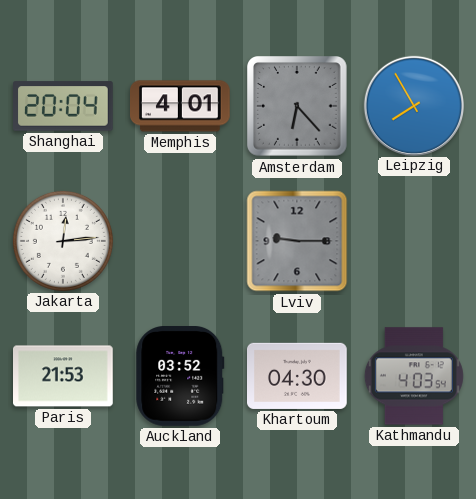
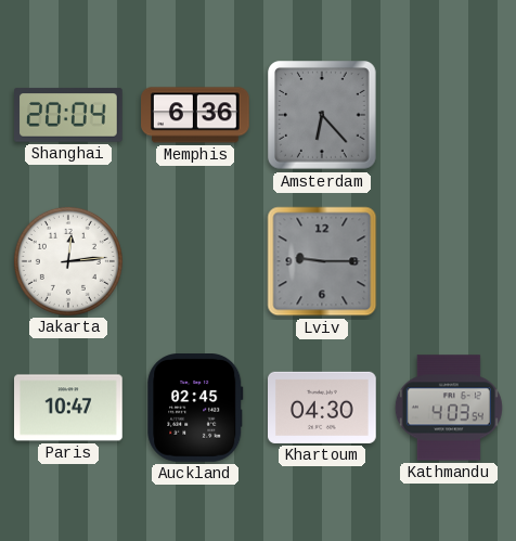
Memphis: 4:01 -> 6:36 (196, 115)
Leipzig: 7:55 -> none (413, 105)
Paris: 21:53 -> 10:47 (69, 408)
Auckland: 03:52 -> 02:45 (195, 409)
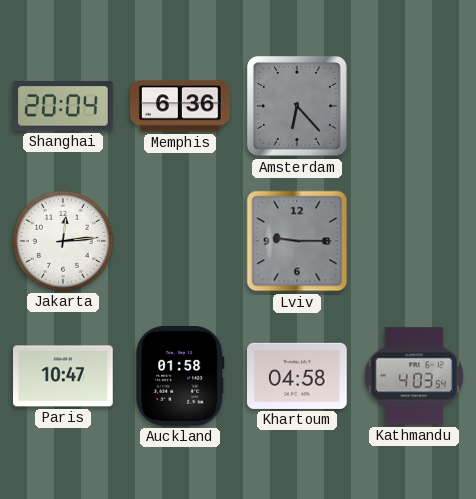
Auckland: 02:45 -> 01:58 (180, 377)
Khartoum: 04:30 -> 04:58 (298, 376)
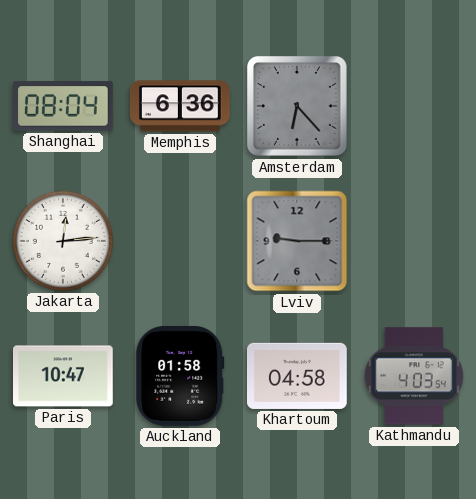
Shanghai: 20:04 -> 08:04 (64, 106)
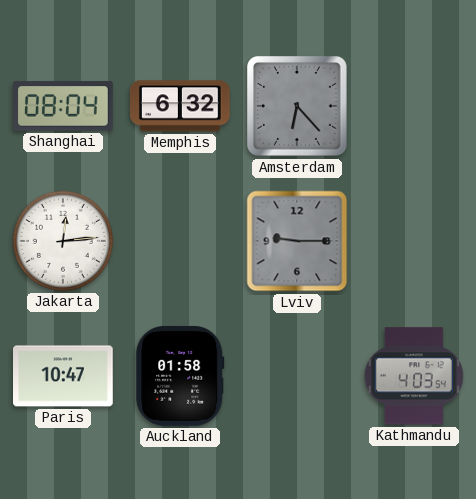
Memphis: 6:36 -> 6:32 (181, 106)
Khartoum: 04:58 -> none (298, 376)
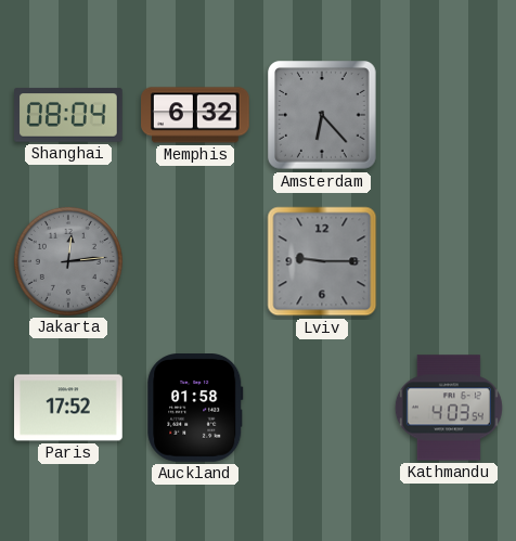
Jakarta dial: white -> grey (68, 261)
Paris: 10:47 -> 17:52 (69, 408)
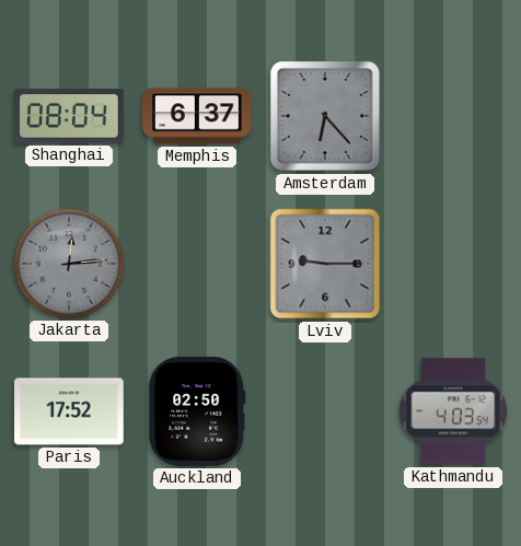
Memphis: 6:32 -> 6:37 (198, 116)
Auckland: 01:58 -> 02:50 (197, 413)
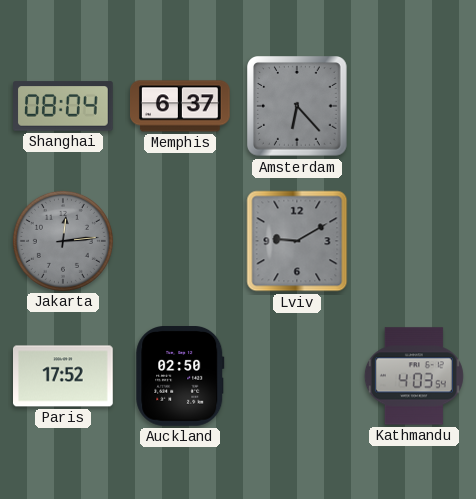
Lviv: 9:15 -> 9:10 (297, 241)
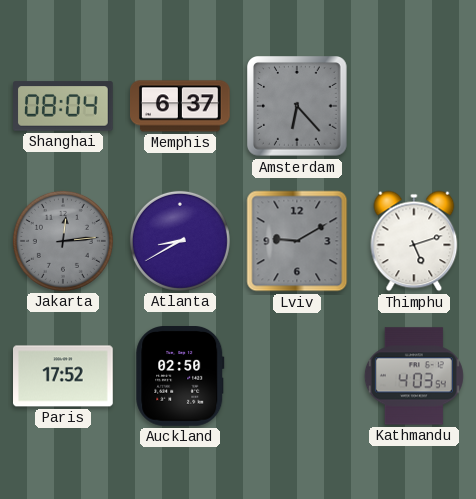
Atlanta: none -> 8:40 (180, 241)
Thimphu: none -> 5:12 (414, 241)
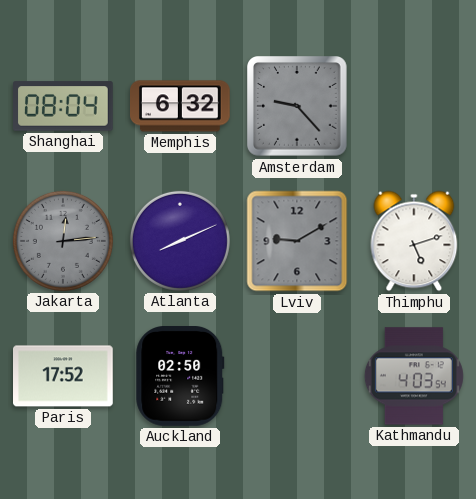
Memphis: 6:37 -> 6:32 (181, 106)
Amsterdam: 6:23 -> 9:23 (298, 107)
Atlanta: 8:40 -> 8:11 (180, 241)
